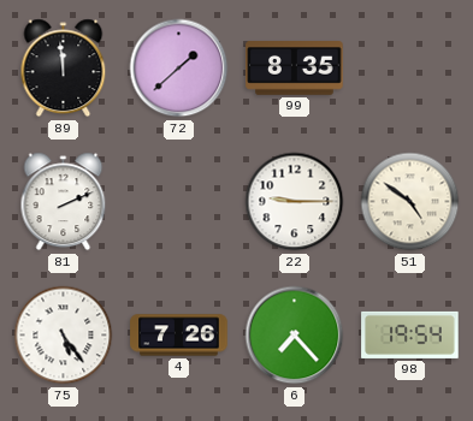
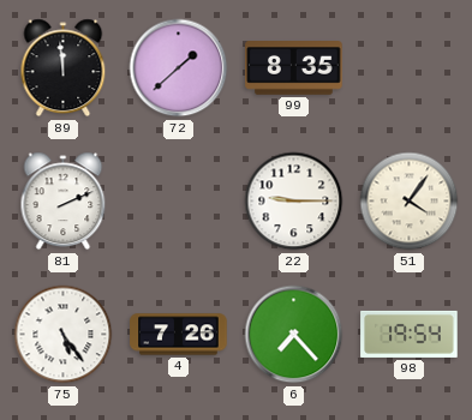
51: 4:51 -> 4:06 (410, 202)
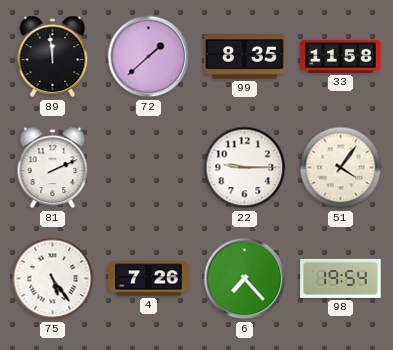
33: none -> 11:58 (341, 56)
